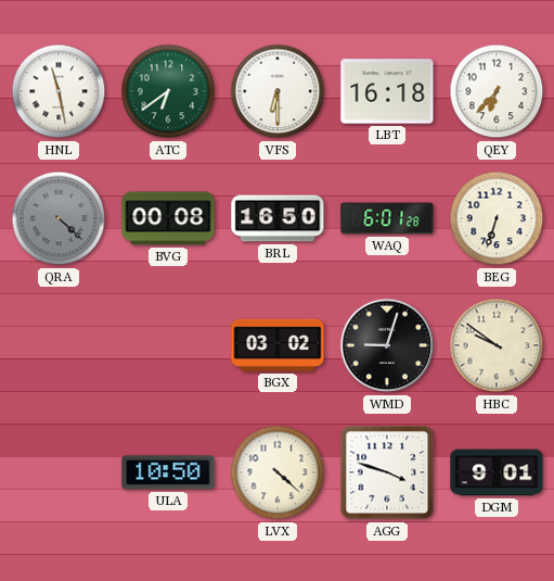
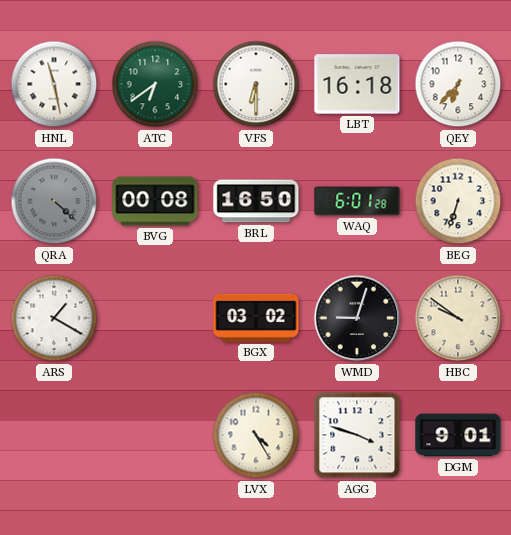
ARS: none -> 1:20 (54, 318)
ULA: 10:50 -> none (168, 472)
LVX: 4:22 -> 4:25 (256, 435)
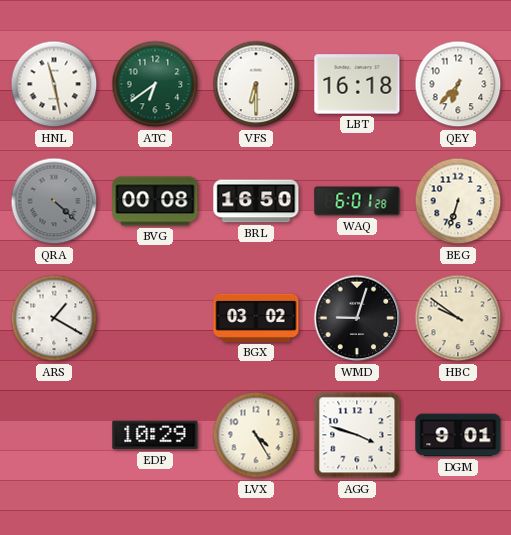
EDP: none -> 10:29 (155, 435)
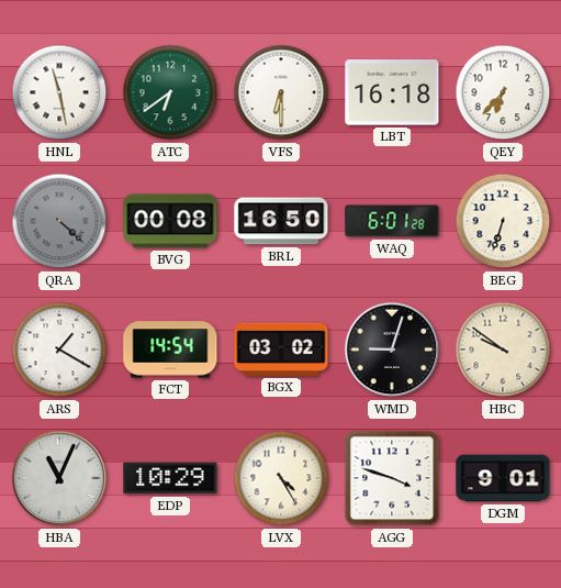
FCT: none -> 14:54 (170, 350)
HBA: none -> 11:04 (59, 478)
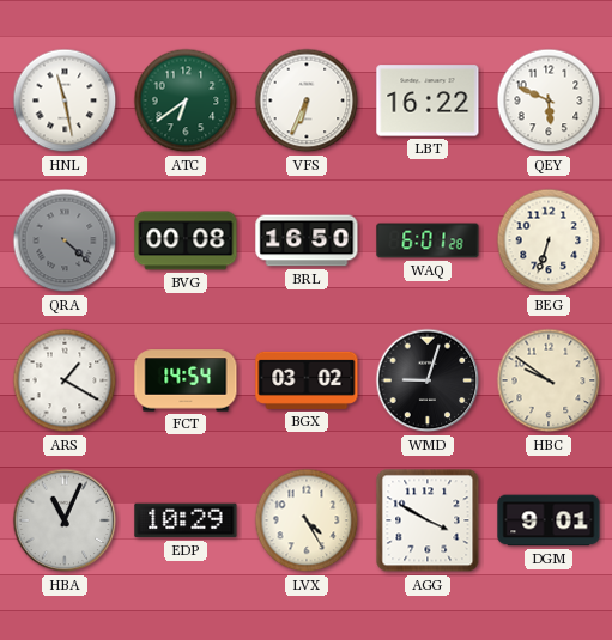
VFS: 6:30 -> 6:34 (307, 100)
LBT: 16:18 -> 16:22 (428, 100)
QEY: 6:37 -> 5:49 (549, 100)
AGG: 3:48 -> 3:50 (428, 520)
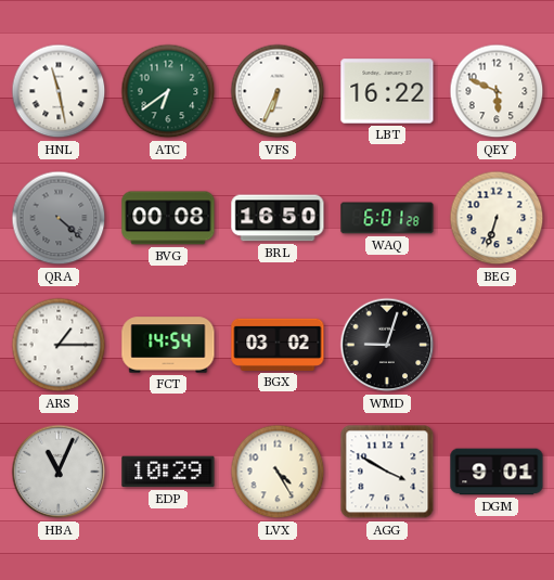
ARS: 1:20 -> 1:15 (59, 345)
HBC: 9:51 -> none (549, 380)
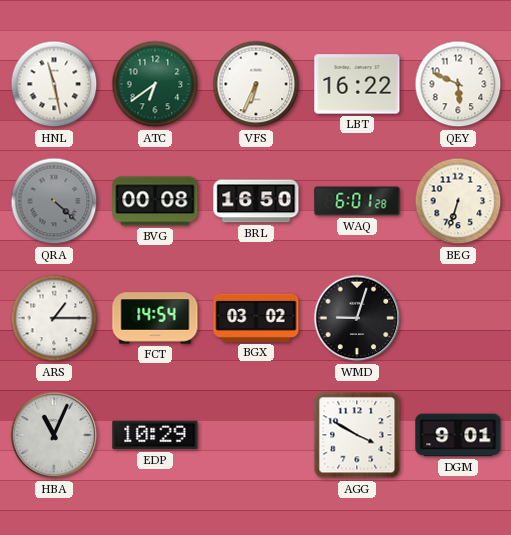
LVX: 4:25 -> none (278, 472)
